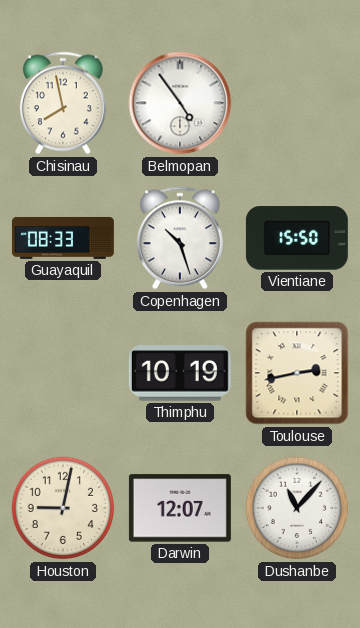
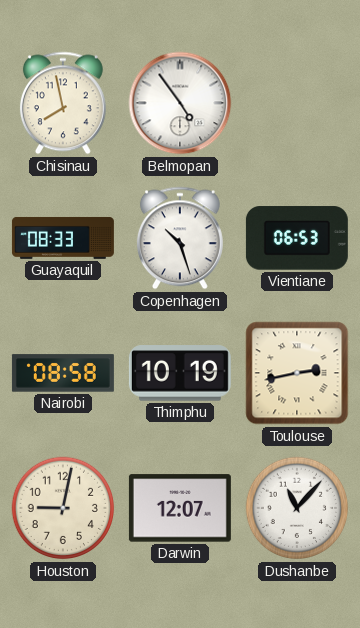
Vientiane: 15:50 -> 06:53 (297, 238)
Nairobi: none -> 08:58 (63, 373)
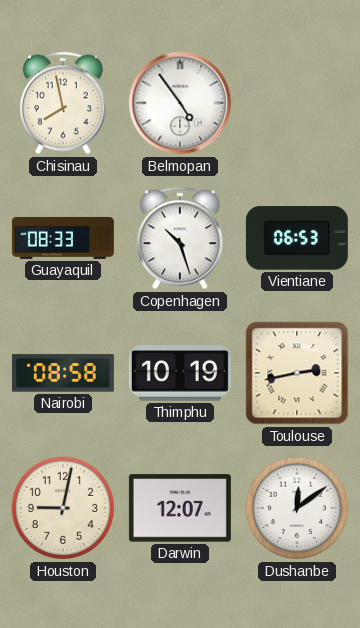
Dushanbe: 11:07 -> 12:09 (297, 508)
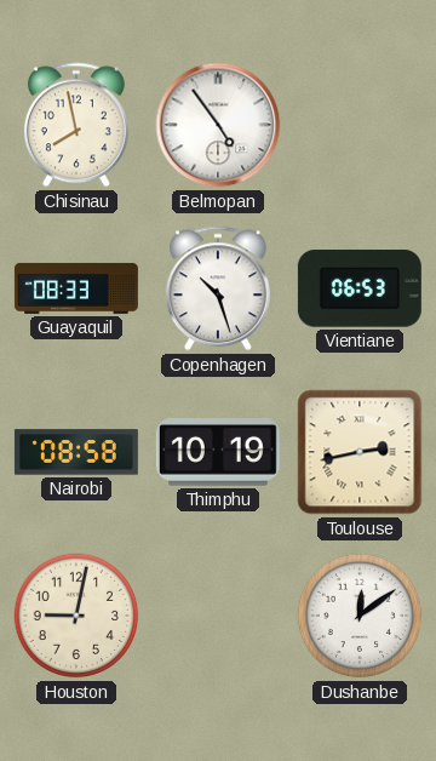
Darwin: 12:07 -> none (180, 508)
